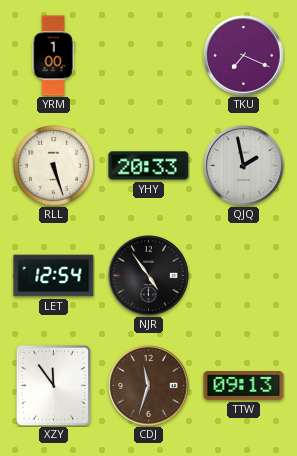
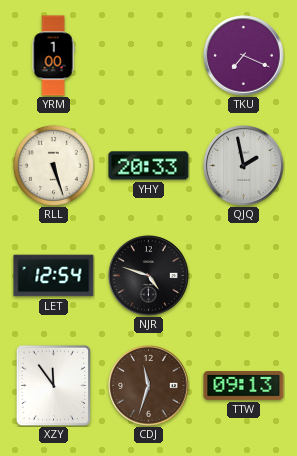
NJR: 4:54 -> 4:48 (149, 276)
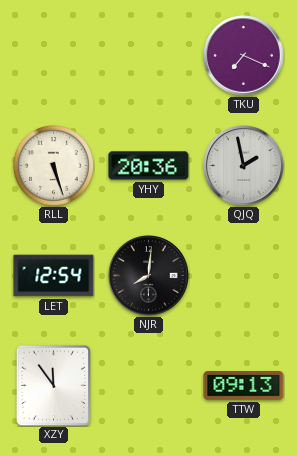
YRM: 1:00 -> none (53, 56)
YHY: 20:33 -> 20:36 (149, 166)
NJR: 4:48 -> 8:01 (149, 276)
CDJ: 11:33 -> none (149, 386)
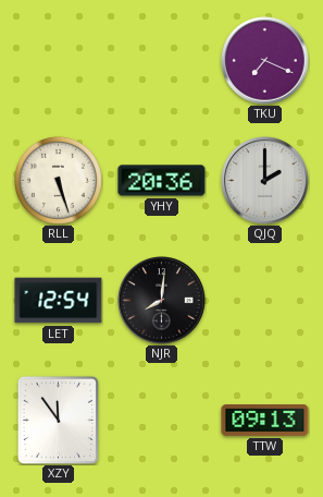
QJQ: 1:58 -> 2:00 (265, 181)
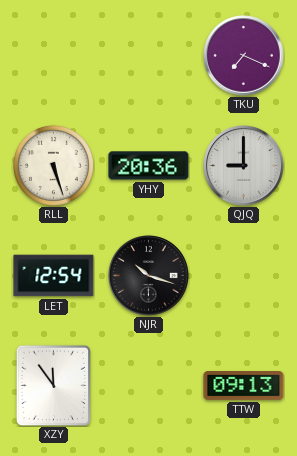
QJQ: 2:00 -> 9:00 (244, 166)
NJR: 8:01 -> 10:18 (149, 276)
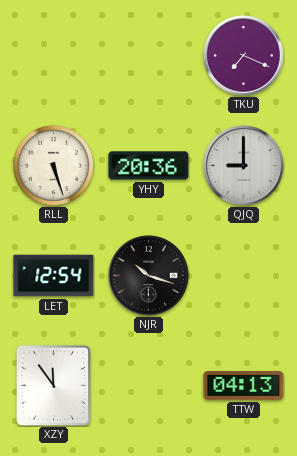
TTW: 09:13 -> 04:13 (244, 386)
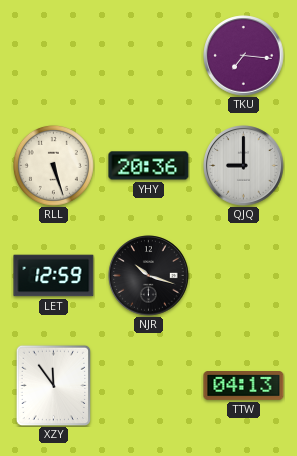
TKU: 7:19 -> 7:16 (244, 56)
LET: 12:54 -> 12:59 (54, 276)
